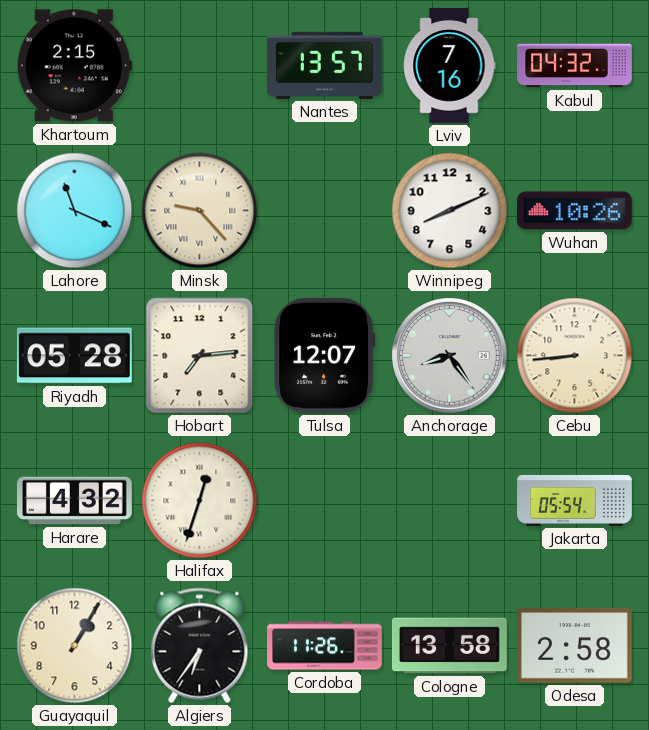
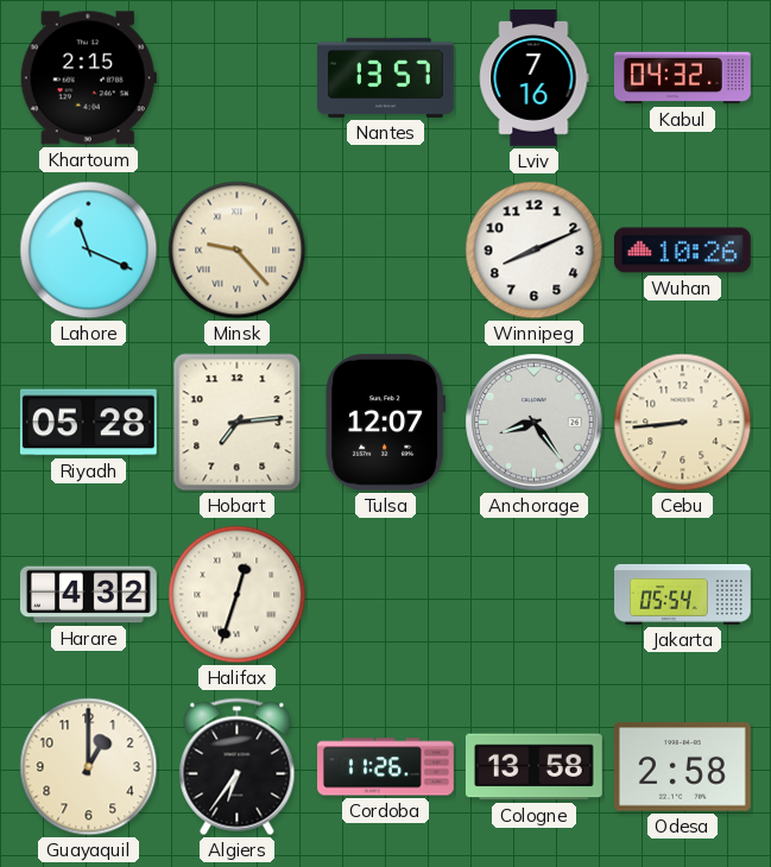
Guayaquil: 1:05 -> 1:00 (89, 767)
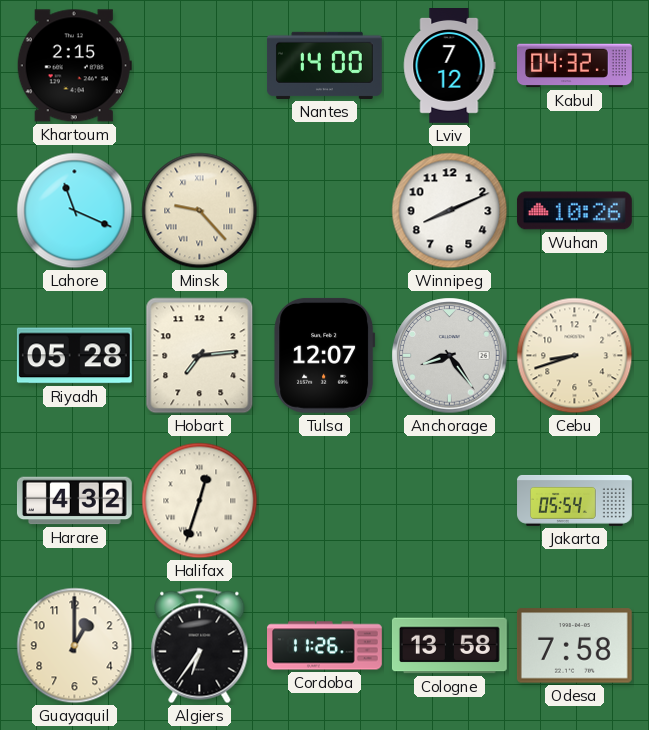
Nantes: 13:57 -> 14:00 (325, 65)
Lviv: 7:16 -> 7:12 (450, 66)
Cebu: 8:44 -> 8:42 (575, 356)
Odesa: 2:58 -> 7:58 (574, 646)
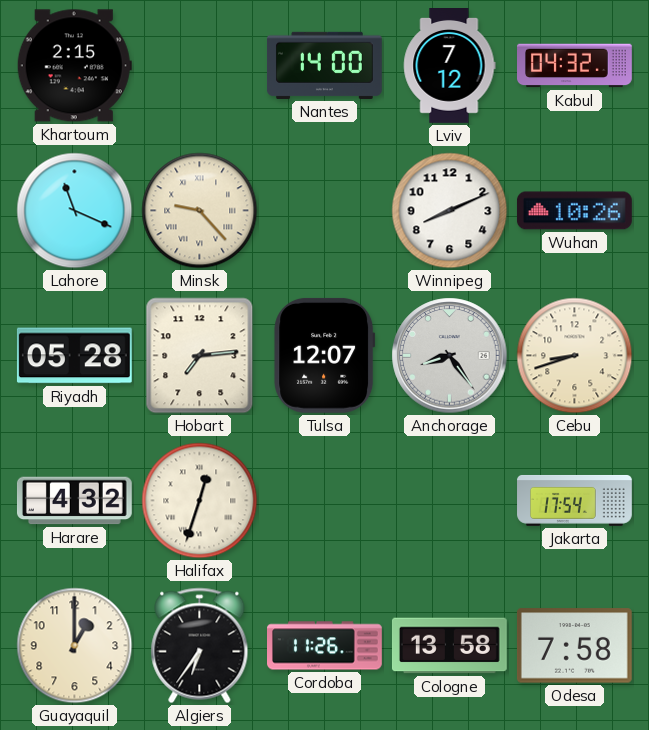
Jakarta: 05:54 -> 17:54 (575, 500)
